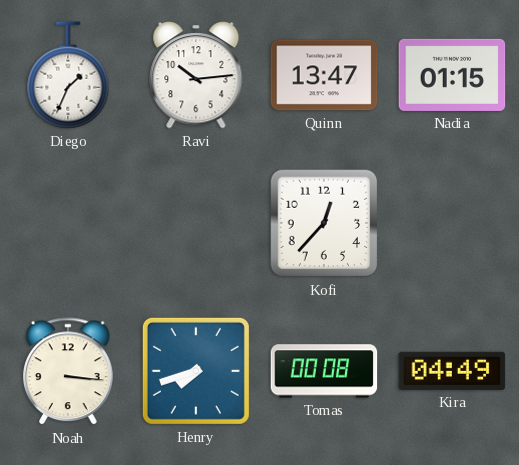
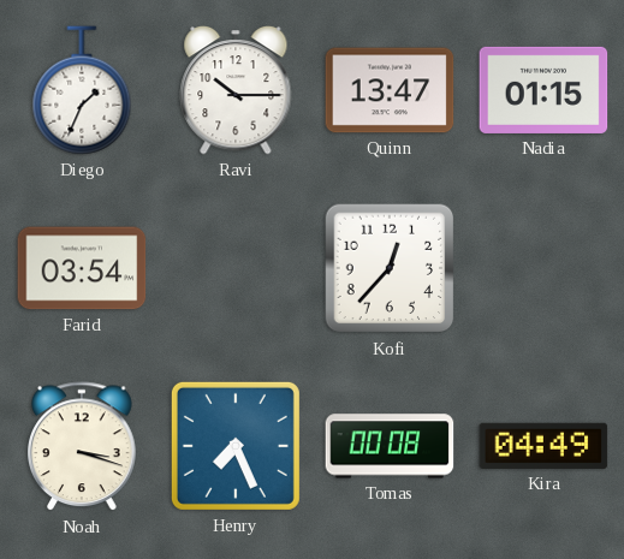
Ravi: 10:14 -> 10:15 (236, 91)
Farid: none -> 03:54 (82, 268)
Noah: 3:16 -> 3:18 (83, 447)
Henry: 7:42 -> 7:26 (236, 446)
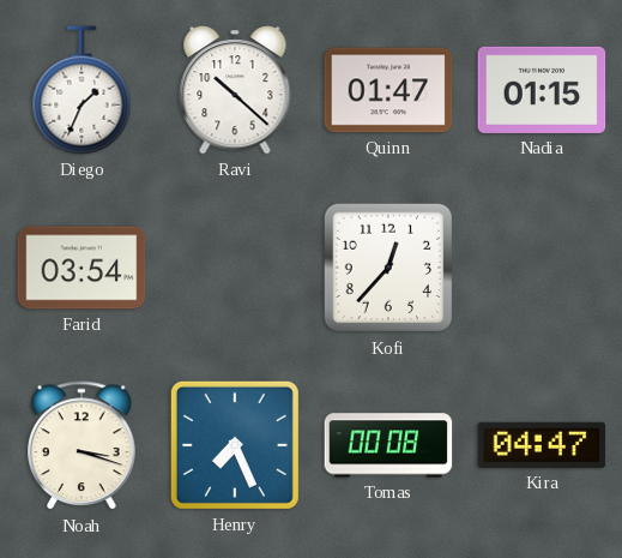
Ravi: 10:15 -> 10:22 (235, 91)
Quinn: 13:47 -> 01:47 (388, 90)
Kira: 04:49 -> 04:47 (542, 445)
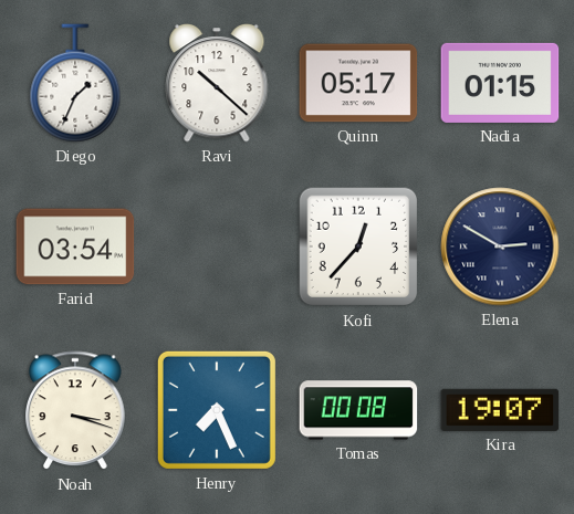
Quinn: 01:47 -> 05:17 (358, 83)
Elena: none -> 2:50 (500, 246)
Kira: 04:47 -> 19:07 (500, 410)
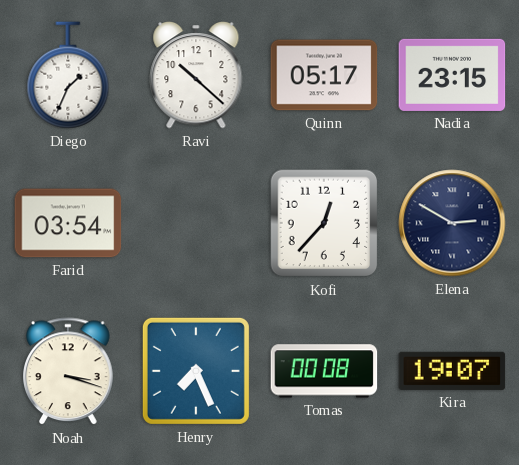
Nadia: 01:15 -> 23:15 (452, 75)
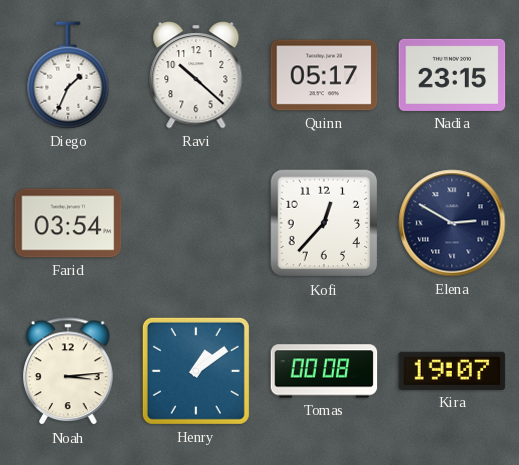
Noah: 3:18 -> 3:14 (69, 372)
Henry: 7:26 -> 1:09 (196, 371)
